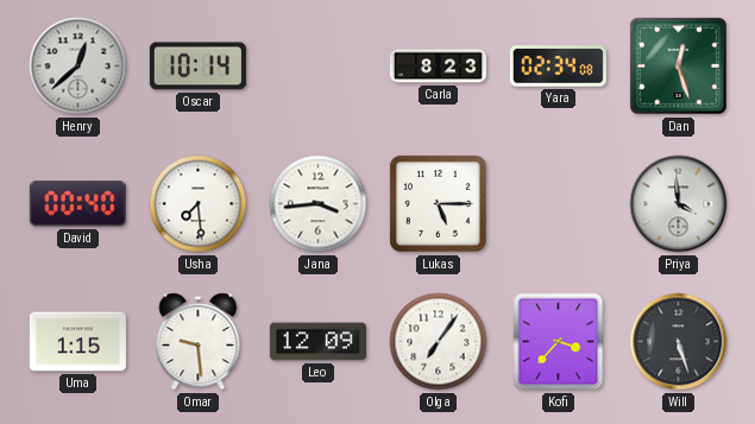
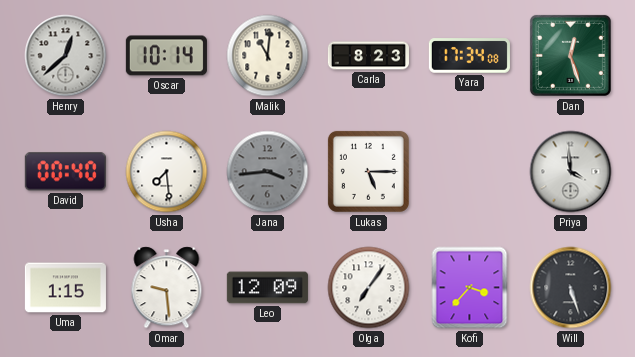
Malik: none -> 11:01 (268, 56)
Yara: 02:34 -> 17:34 (469, 56)
Jana dial: white -> grey (268, 172)
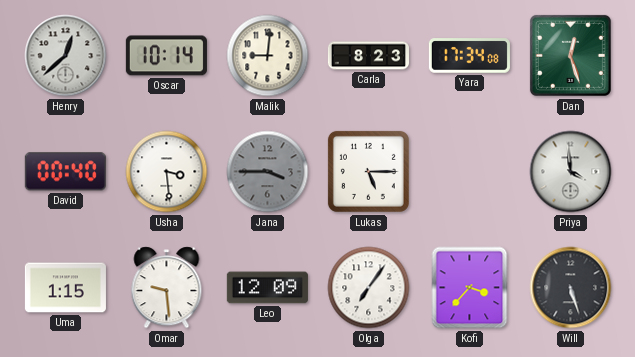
Malik: 11:01 -> 9:01 (268, 56)
Usha: 7:29 -> 3:29 (167, 172)
Jana: 3:44 -> 3:45 (268, 172)
